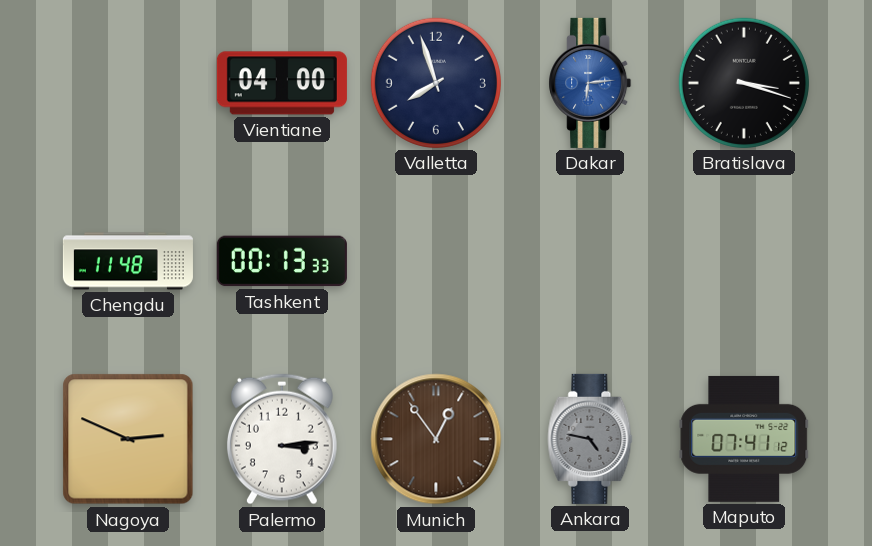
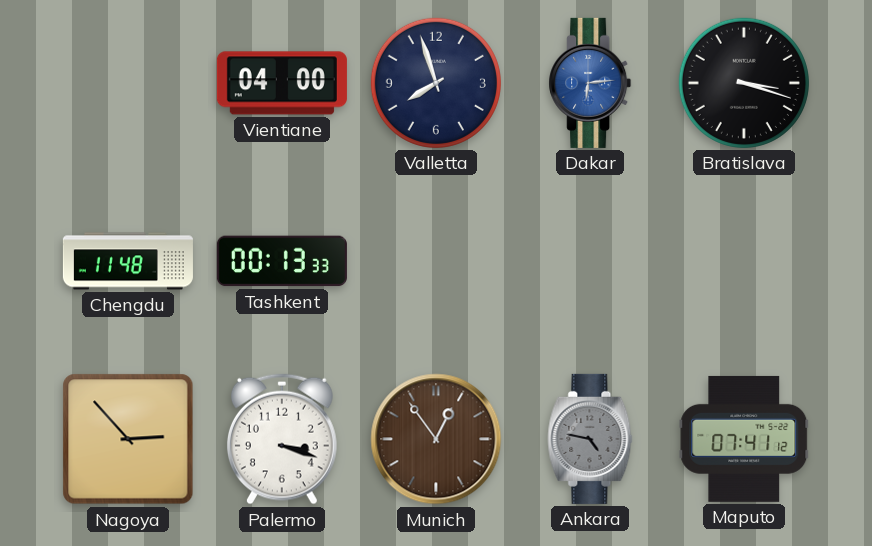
Nagoya: 2:49 -> 2:53 (128, 439)
Palermo: 3:14 -> 3:18 (282, 439)
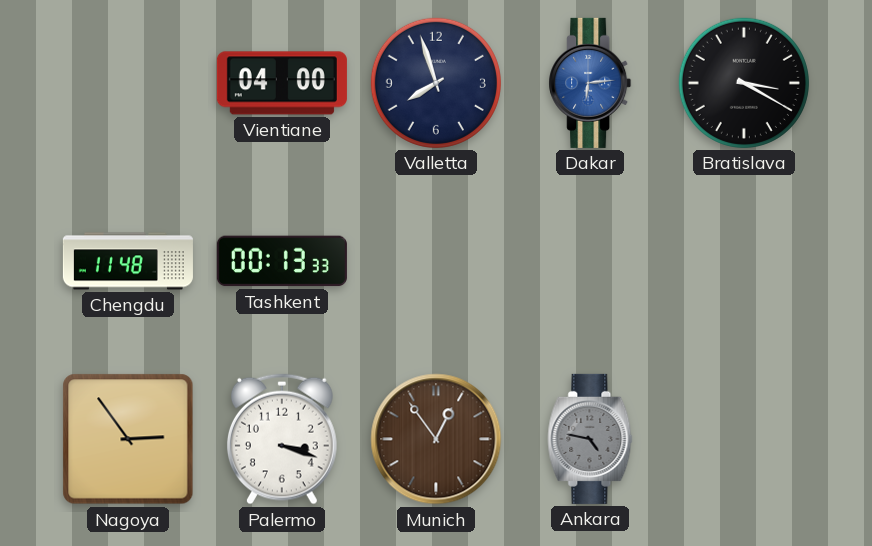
Bratislava: 3:18 -> 3:20 (744, 83)
Nagoya: 2:53 -> 2:54 (128, 439)
Maputo: 07:41 -> none (744, 439)
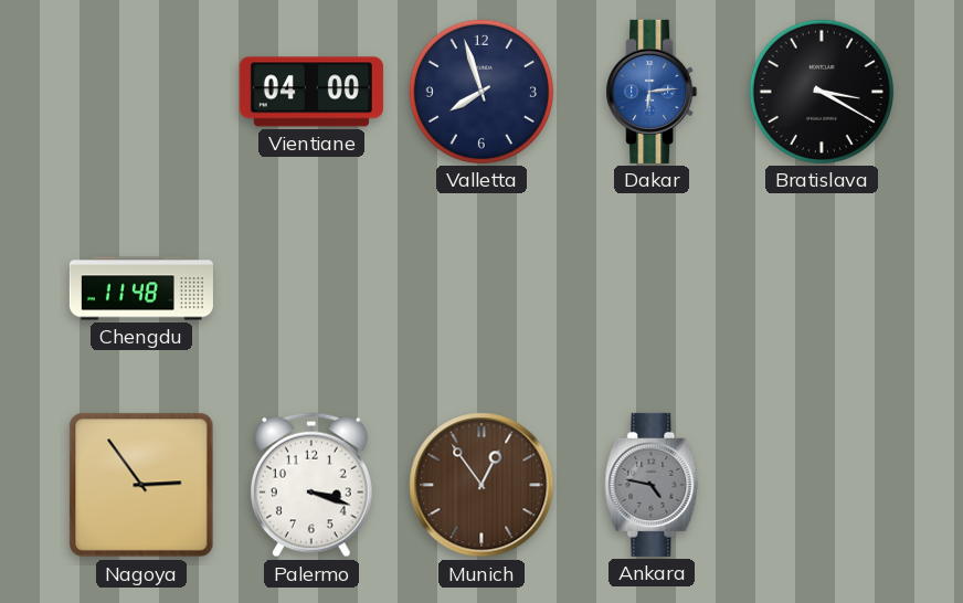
Tashkent: 00:13 -> none (282, 261)
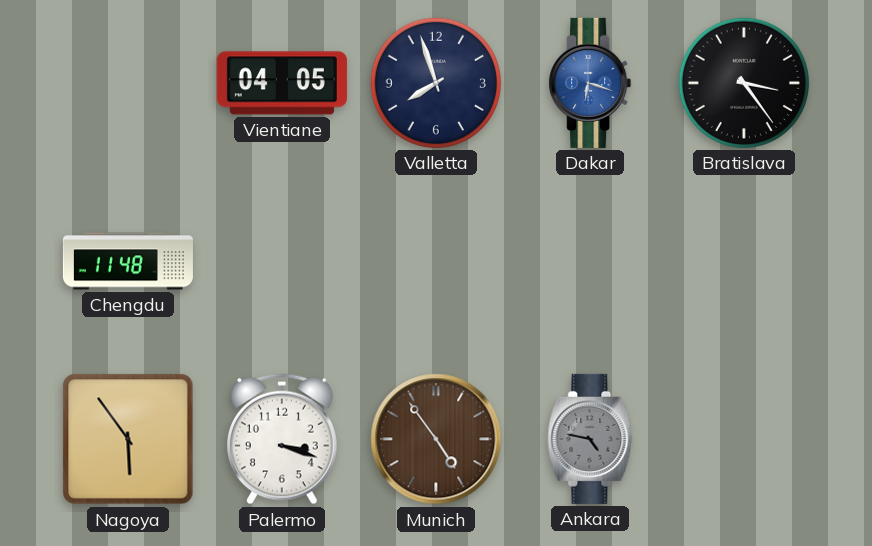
Vientiane: 04:00 -> 04:05 (282, 83)
Dakar: 6:14 -> 6:18 (590, 83)
Bratislava: 3:20 -> 3:24 (744, 83)
Nagoya: 2:54 -> 5:54 (128, 439)
Munich: 12:54 -> 4:54 (436, 439)
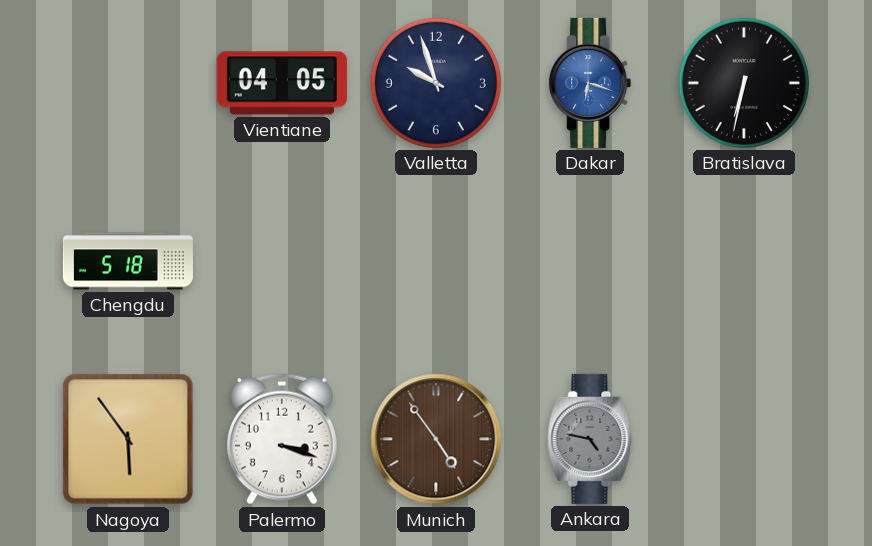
Valletta: 7:57 -> 9:57 (436, 83)
Bratislava: 3:24 -> 6:32 (744, 83)
Chengdu: 11:48 -> 5:18 (128, 261)
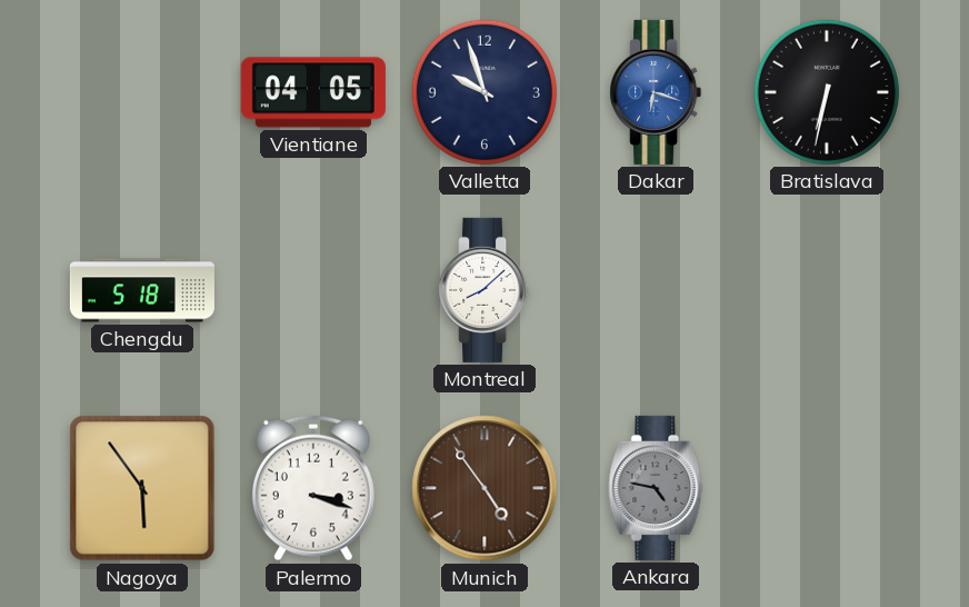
Montreal: none -> 8:08 (484, 290)
